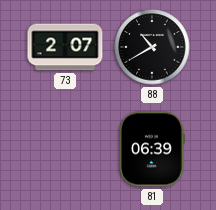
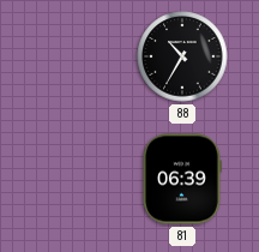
73: 2:07 -> none (65, 47)
88: 10:40 -> 10:35 (182, 56)
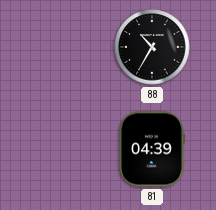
81: 06:39 -> 04:39 (152, 149)
